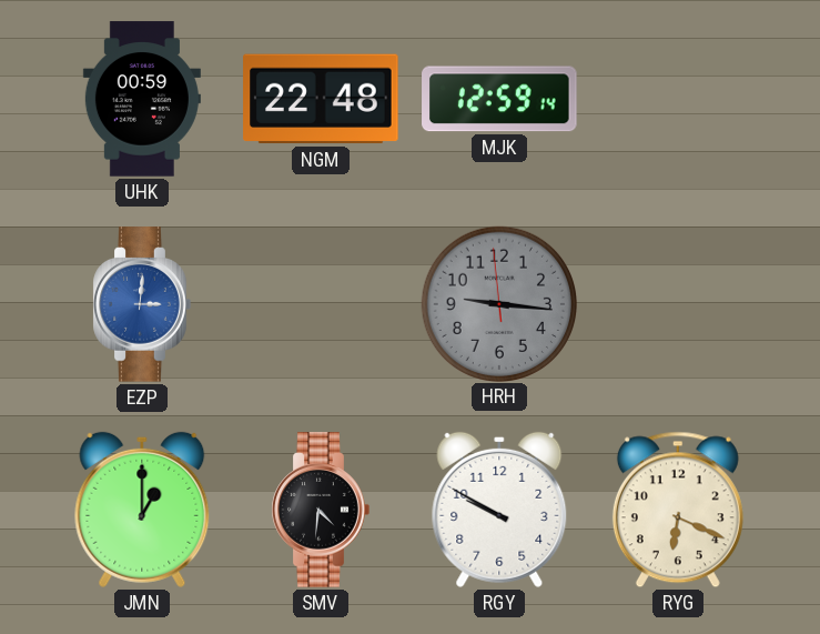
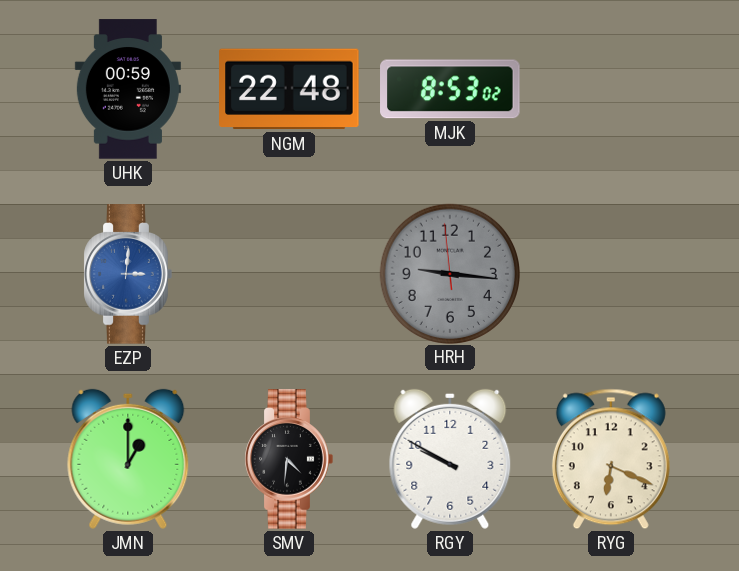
MJK: 12:59 -> 8:53 (450, 89)
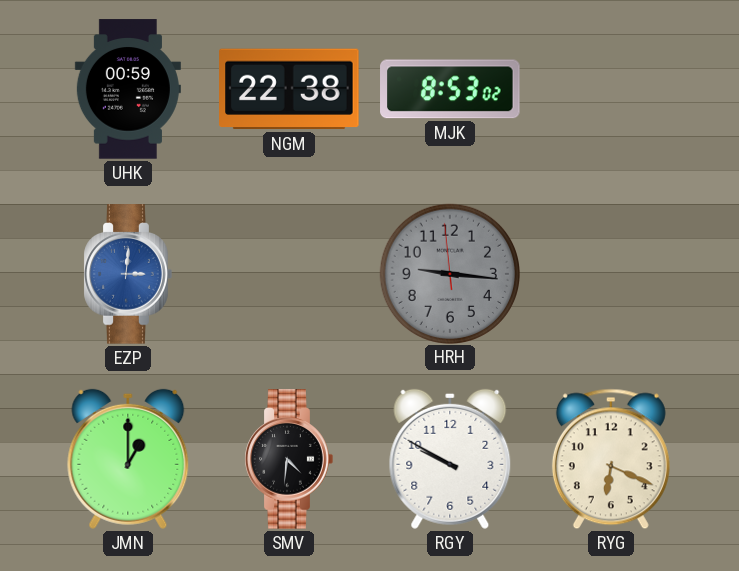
NGM: 22:48 -> 22:38 (289, 89)
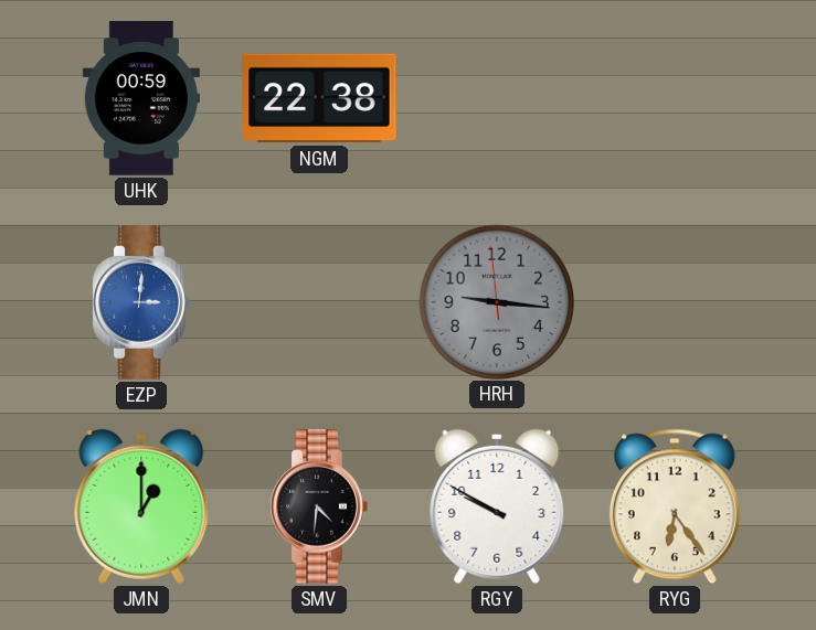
MJK: 8:53 -> none (450, 89)
RYG: 6:19 -> 6:24 (675, 506)
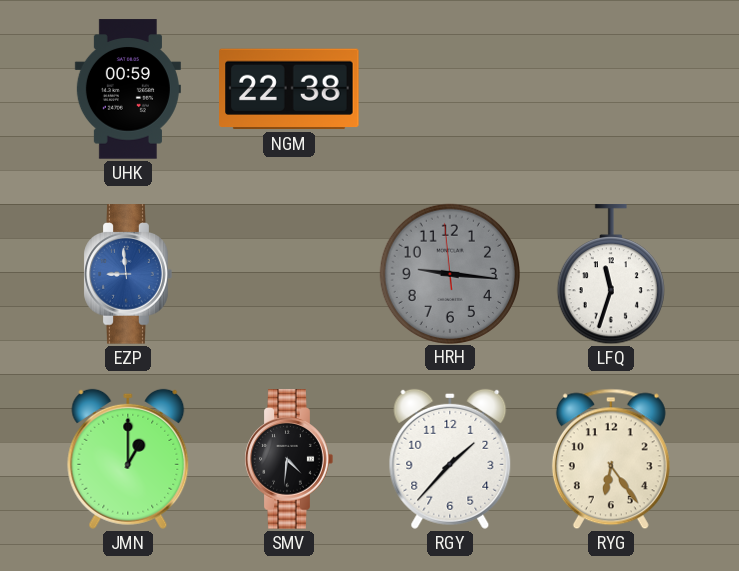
EZP: 3:01 -> 8:59 (128, 274)
LFQ: none -> 11:33 (611, 275)
RGY: 9:50 -> 1:37 (450, 459)
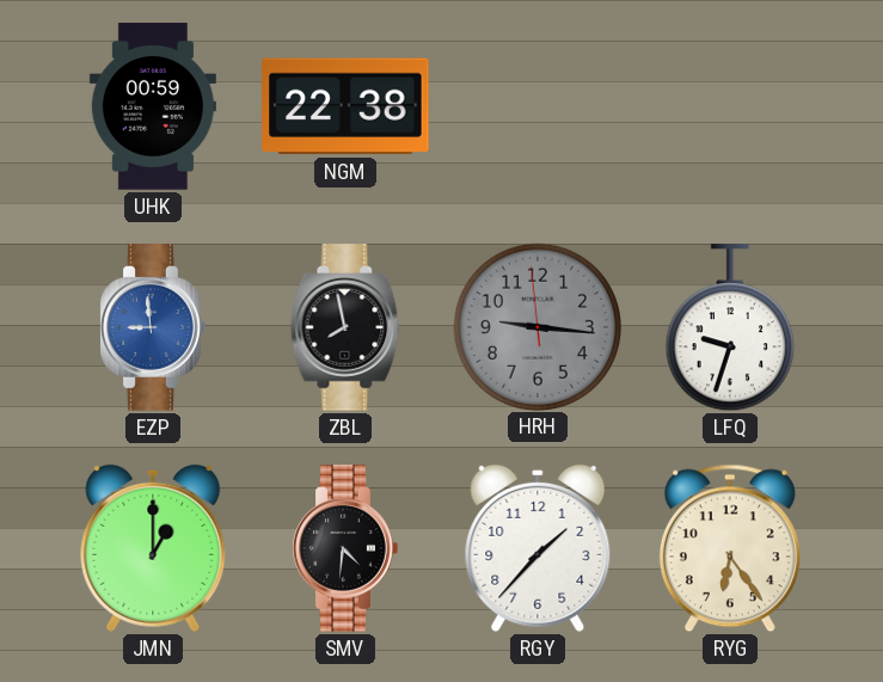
ZBL: none -> 7:58 (345, 327)
LFQ: 11:33 -> 9:33 (730, 328)
